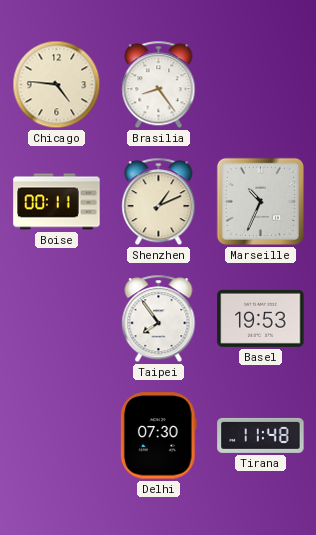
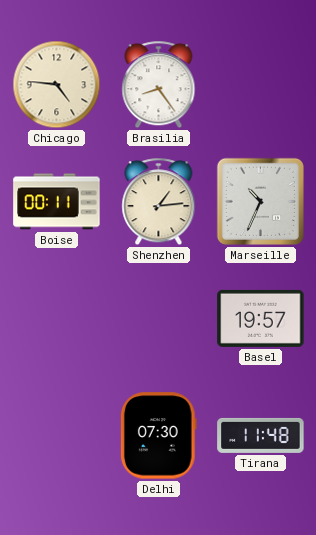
Shenzhen: 1:11 -> 1:14 (159, 202)
Taipei: 7:54 -> none (159, 319)
Basel: 19:53 -> 19:57 (261, 318)
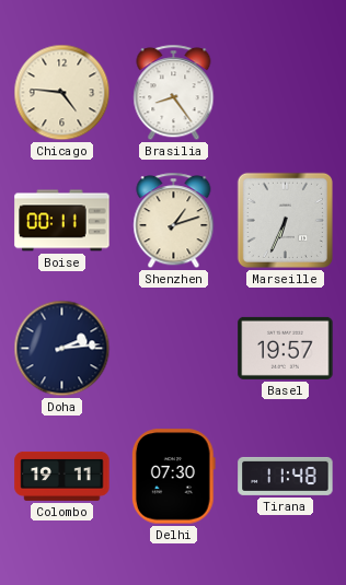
Shenzhen: 1:14 -> 1:12 (174, 221)
Marseille: 10:34 -> 6:34 (285, 220)
Doha: none -> 2:14 (62, 349)
Colombo: none -> 19:11 (62, 476)
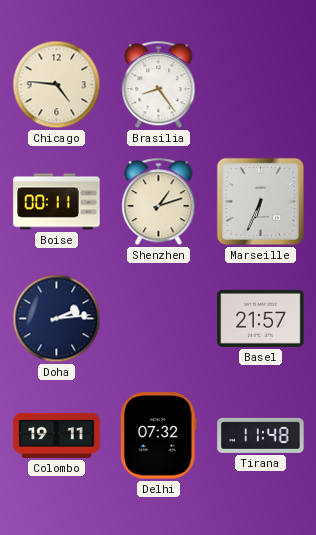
Basel: 19:57 -> 21:57 (261, 318)
Delhi: 07:30 -> 07:32 (158, 436)
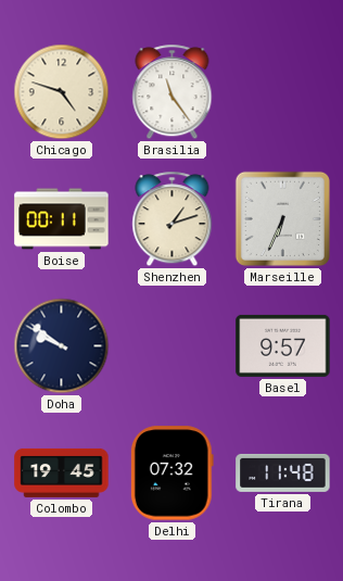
Chicago: 4:46 -> 4:48 (62, 92)
Brasilia: 8:24 -> 11:24 (173, 92)
Doha: 2:14 -> 9:51 (62, 346)
Basel: 21:57 -> 9:57 (283, 345)
Colombo: 19:11 -> 19:45 (62, 472)
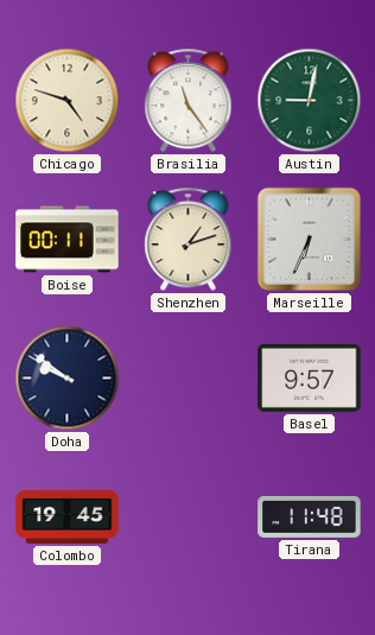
Austin: none -> 9:02 (310, 101)
Delhi: 07:32 -> none (171, 473)
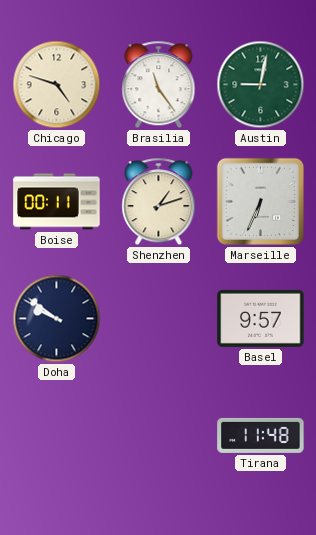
Colombo: 19:45 -> none (68, 516)
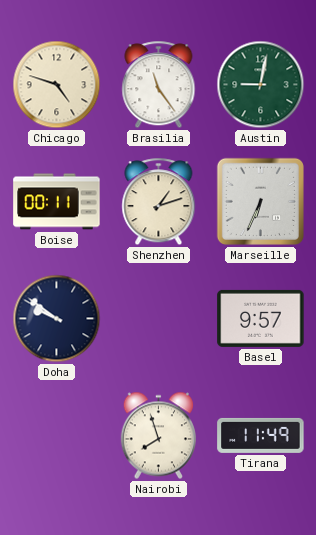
Nairobi: none -> 7:57 (158, 436)
Tirana: 11:48 -> 11:49 (261, 435)
